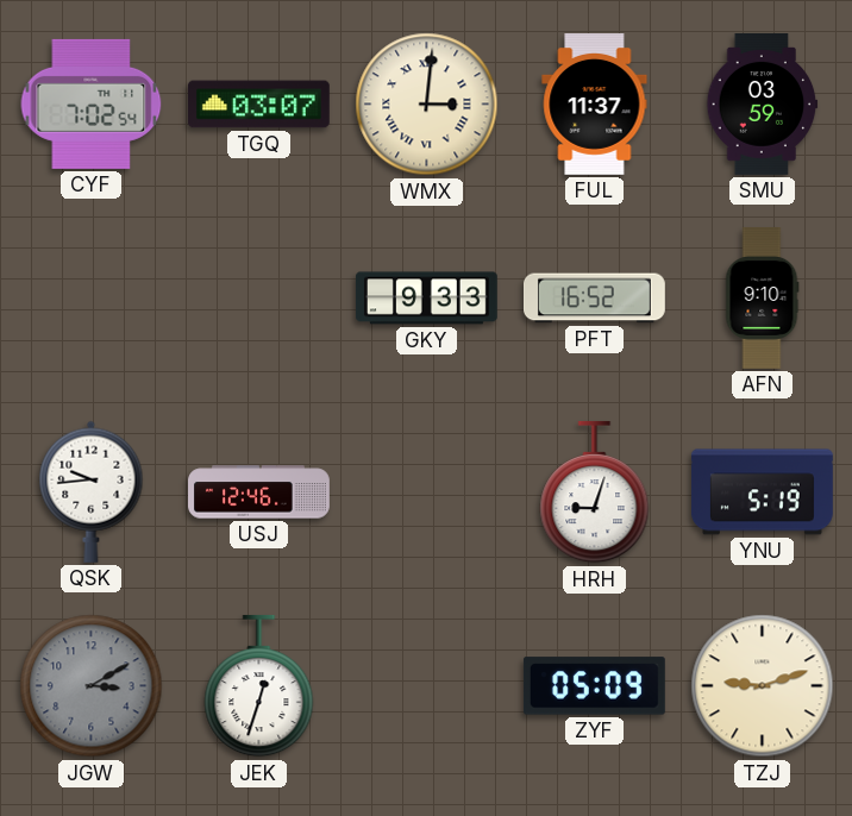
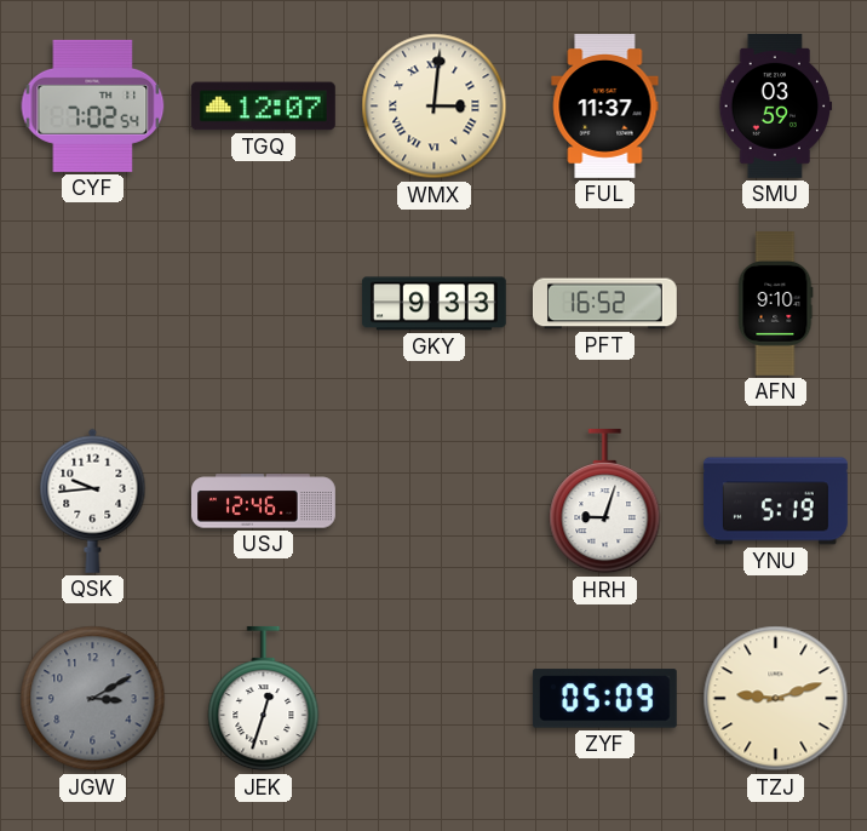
TGQ: 03:07 -> 12:07 (263, 107)
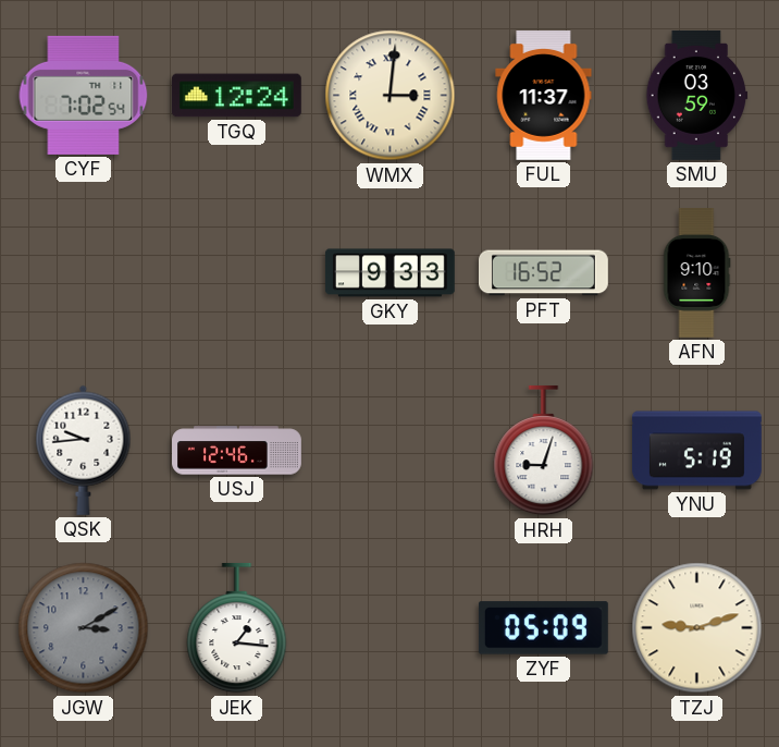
TGQ: 12:07 -> 12:24 (236, 96)
JEK: 12:33 -> 1:16 (237, 628)
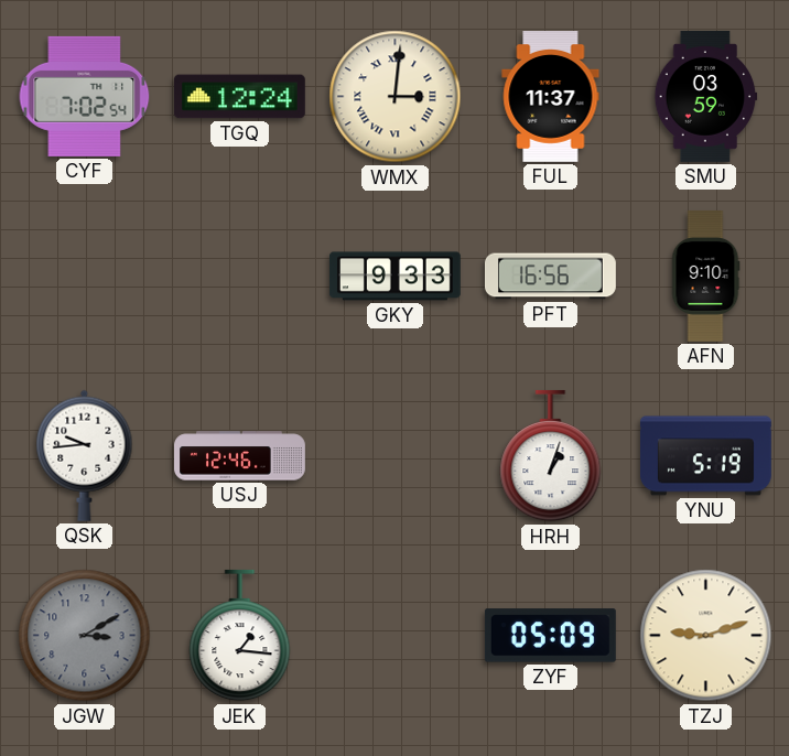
PFT: 16:52 -> 16:56 (551, 277)
HRH: 9:03 -> 1:03 (551, 456)
